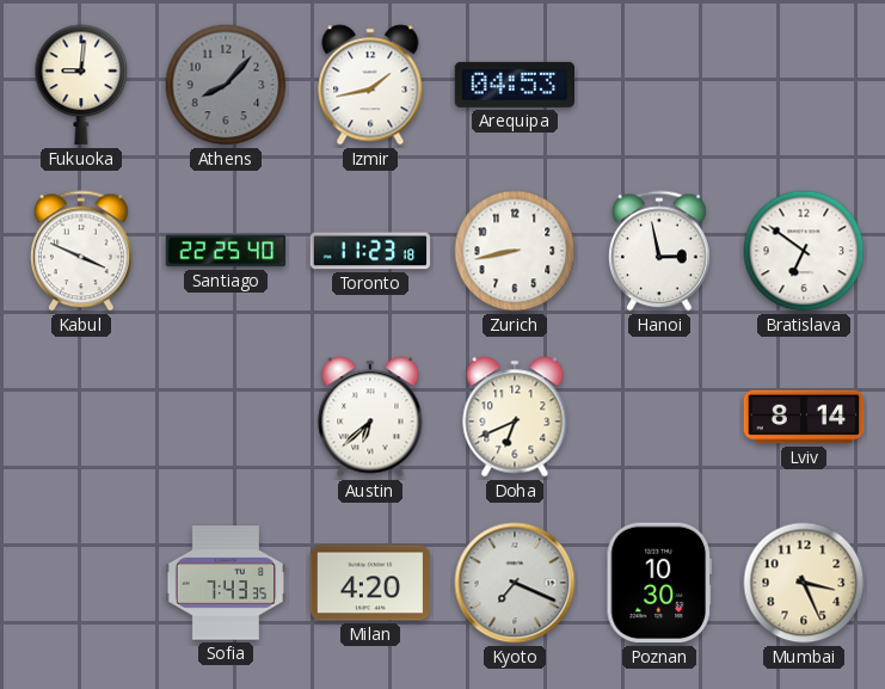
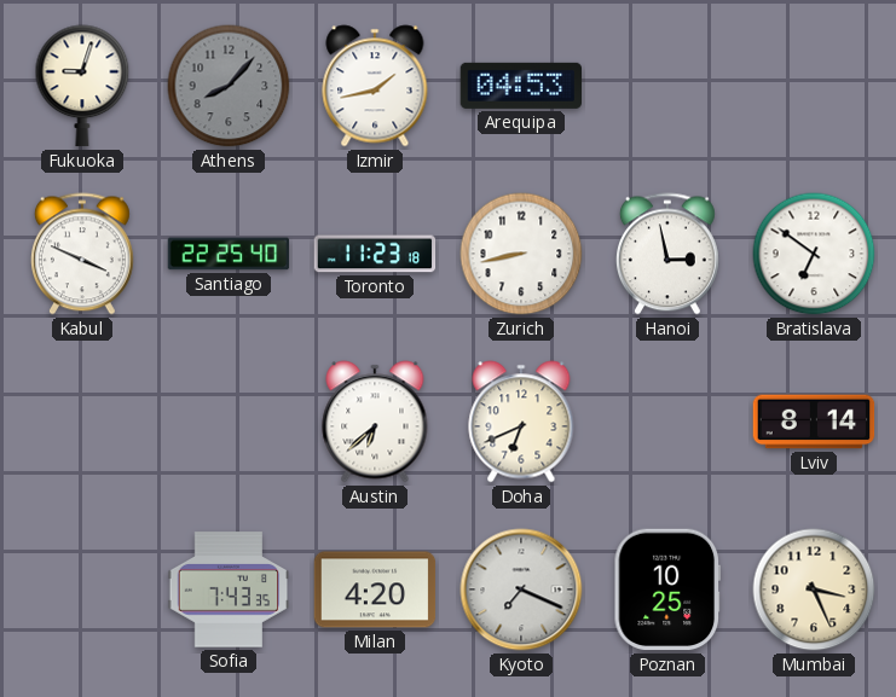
Fukuoka: 9:01 -> 9:03 (82, 86)
Poznan: 10:30 -> 10:25 (666, 589)
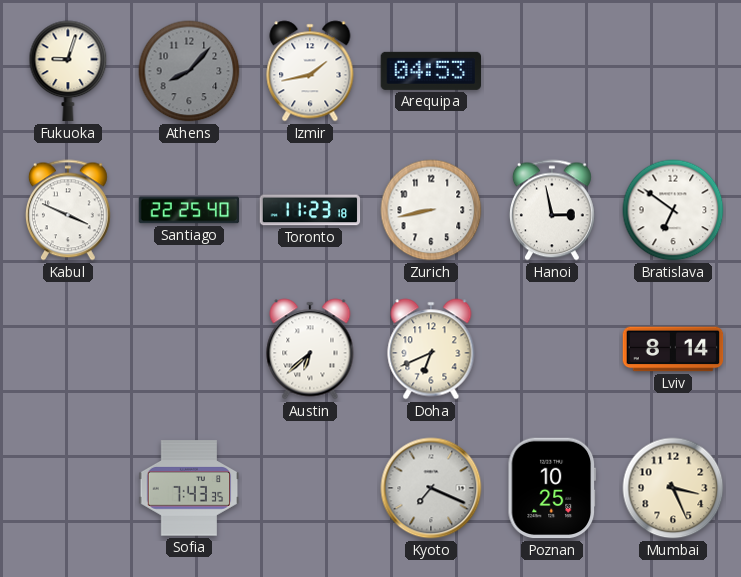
Milan: 4:20 -> none (375, 589)
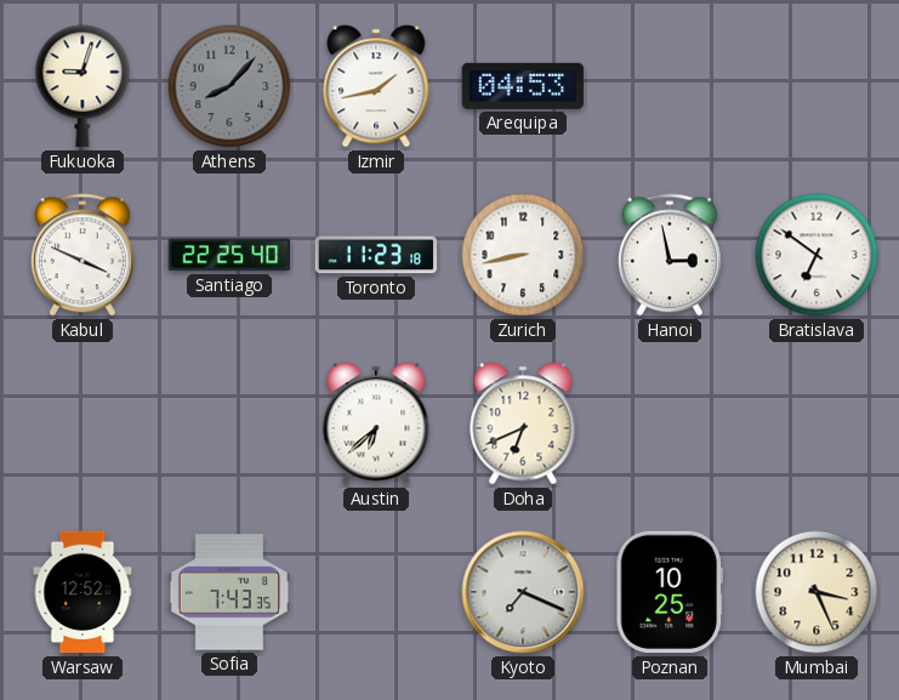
Lviv: 8:14 -> none (673, 349)
Warsaw: none -> 12:52 (82, 592)
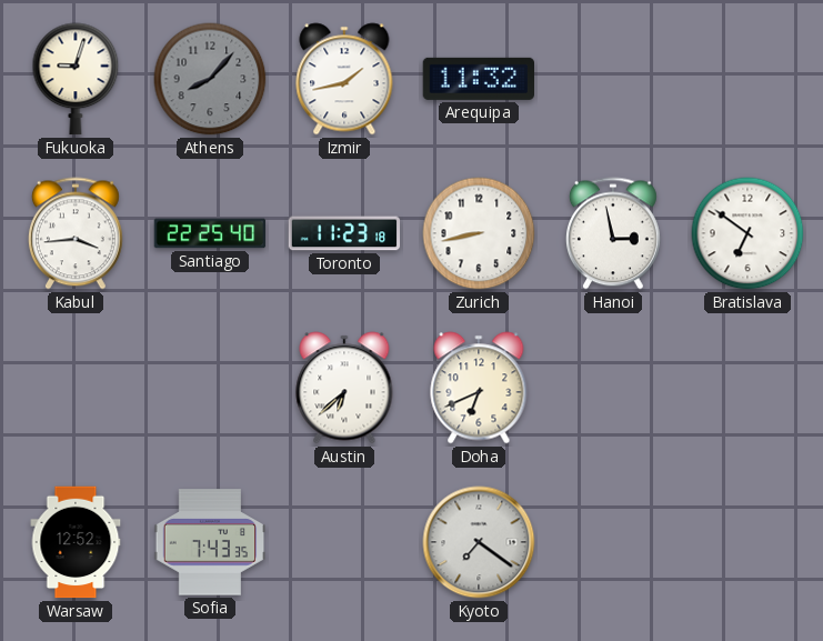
Arequipa: 04:53 -> 11:32 (479, 79)
Kabul: 3:49 -> 3:44 (76, 233)
Kyoto: 7:19 -> 7:21 (479, 542)
Poznan: 10:25 -> none (668, 592)
Mumbai: 3:26 -> none (817, 592)
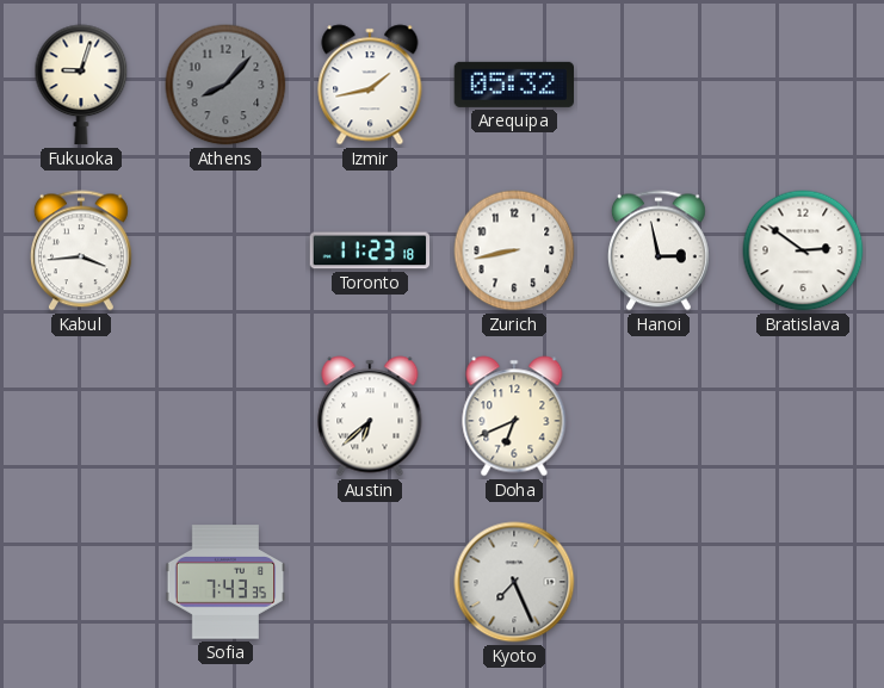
Arequipa: 11:32 -> 05:32 (514, 85)
Santiago: 22:25 -> none (210, 233)
Bratislava: 6:51 -> 2:51 (803, 250)
Warsaw: 12:52 -> none (76, 542)
Kyoto: 7:21 -> 7:26 (514, 582)
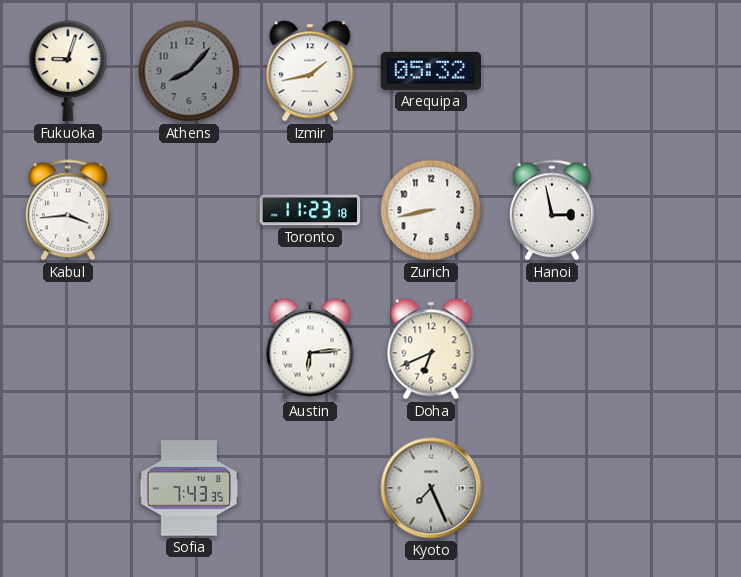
Bratislava: 2:51 -> none (803, 250)
Austin: 6:38 -> 6:14 (310, 349)
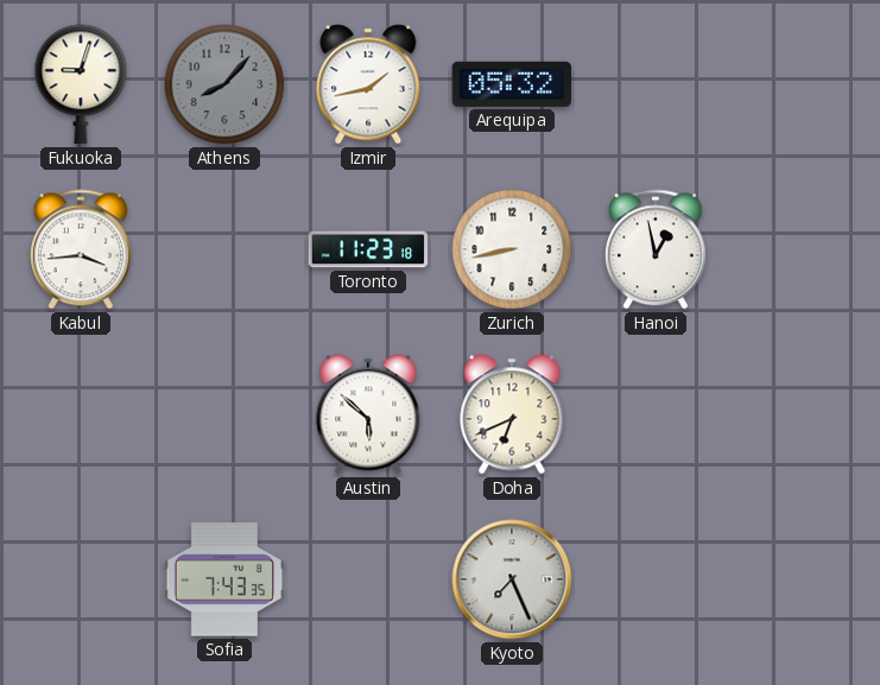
Hanoi: 2:58 -> 12:58 (656, 249)
Austin: 6:14 -> 5:52 (368, 414)
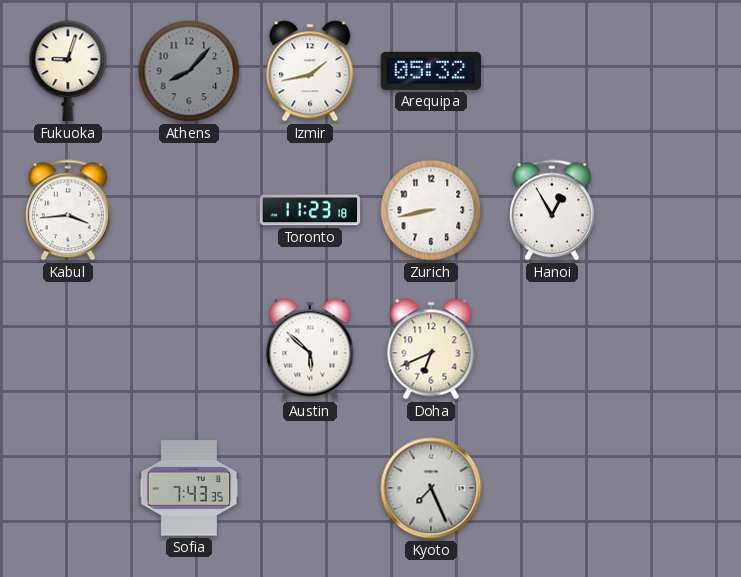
Hanoi: 12:58 -> 12:55 (552, 210)
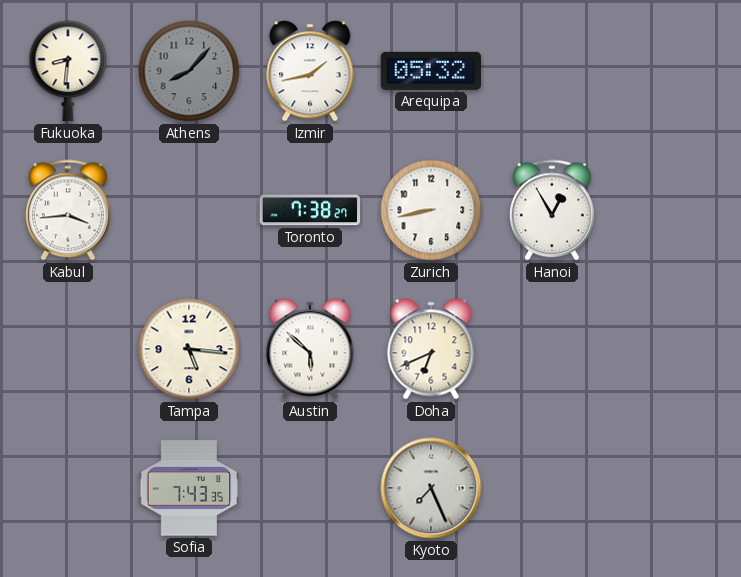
Fukuoka: 9:03 -> 8:31 (68, 71)
Toronto: 11:23 -> 7:38 (310, 210)
Tampa: none -> 5:16 (189, 349)
